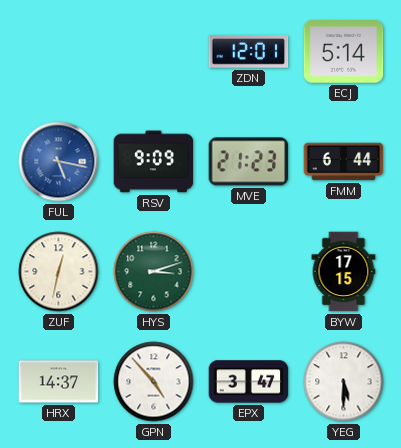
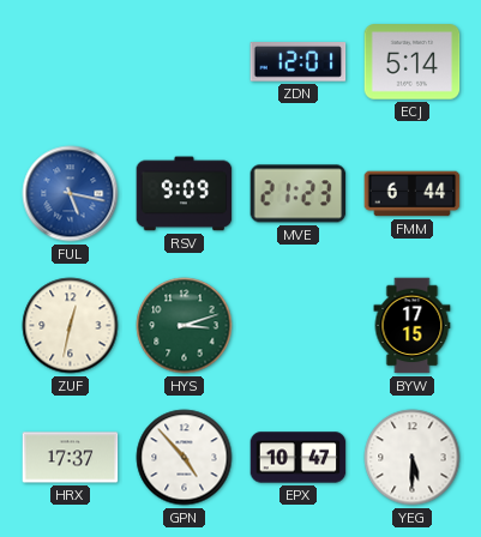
HRX: 14:37 -> 17:37 (71, 458)
EPX: 3:47 -> 10:47 (299, 458)
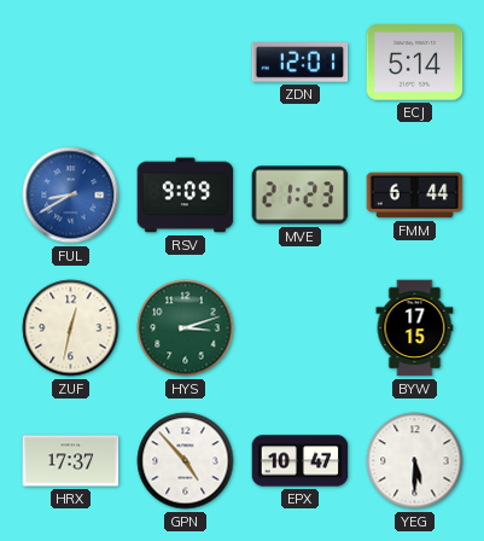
FUL: 5:17 -> 8:40 (71, 196)
